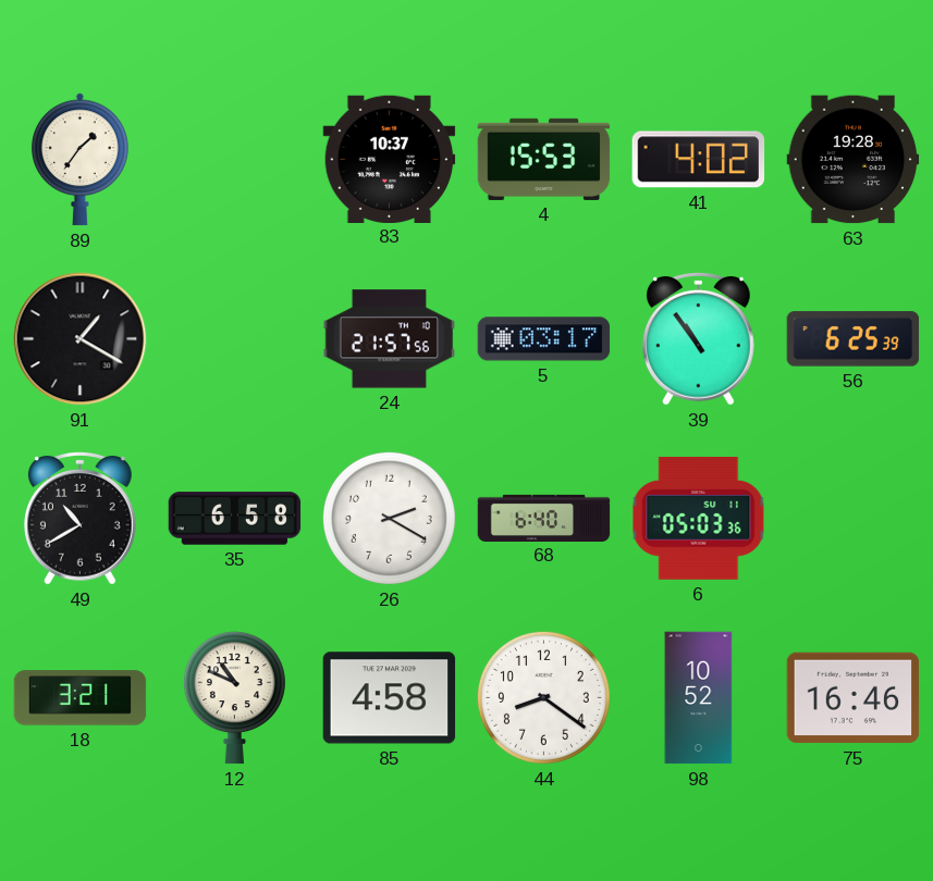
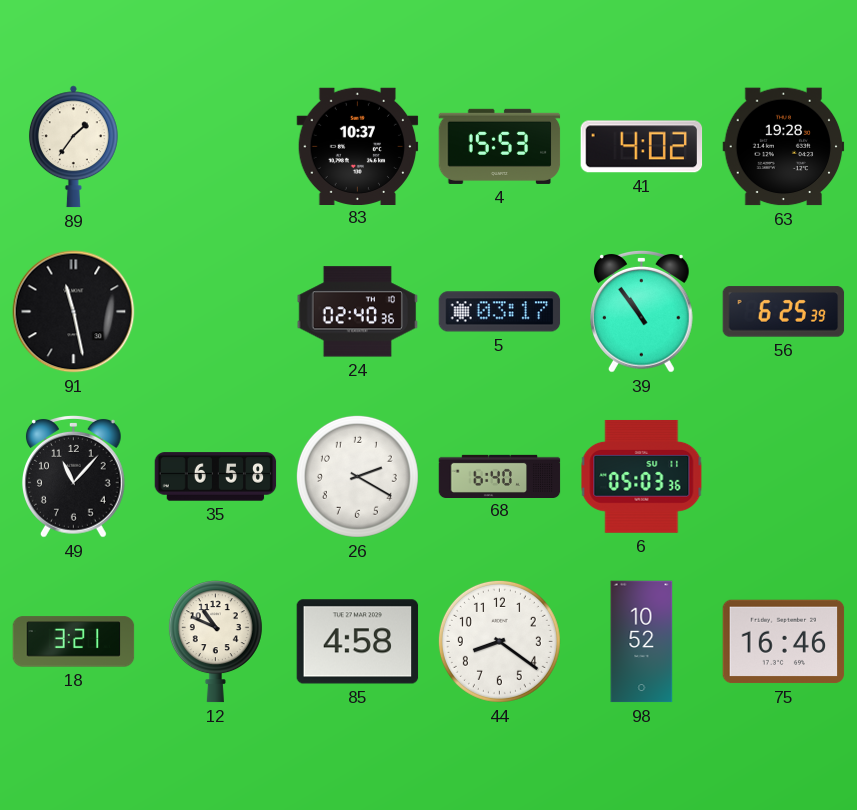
91: 1:20 -> 11:28 (74, 312)
24: 21:57 -> 02:40 (358, 312)
49: 10:40 -> 11:07 (74, 477)
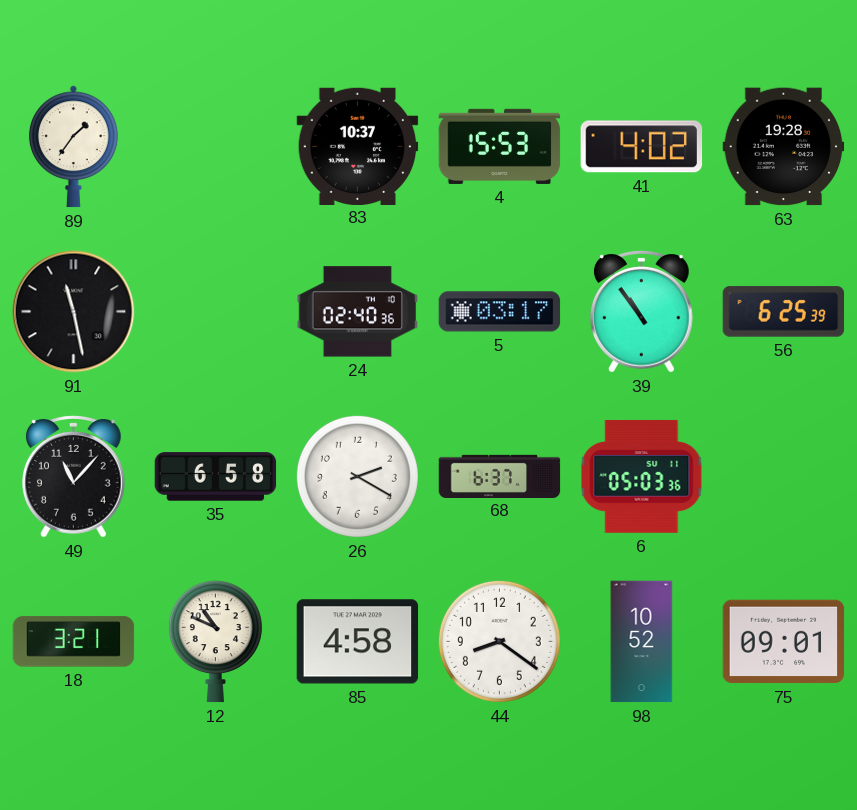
68: 6:40 -> 6:37 (500, 476)
75: 16:46 -> 09:01 (784, 642)
